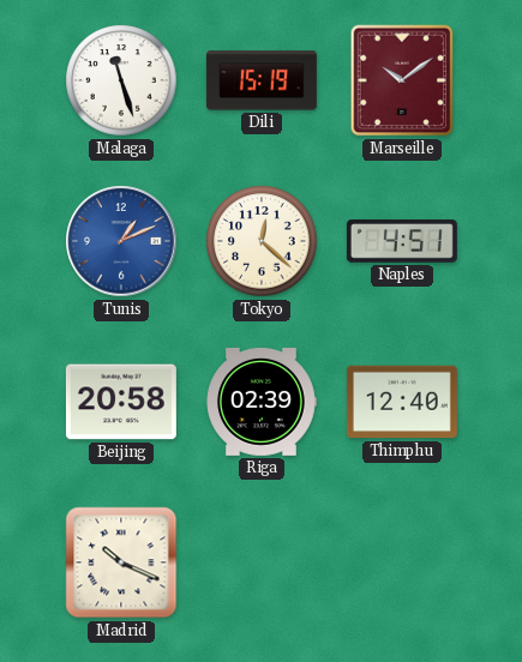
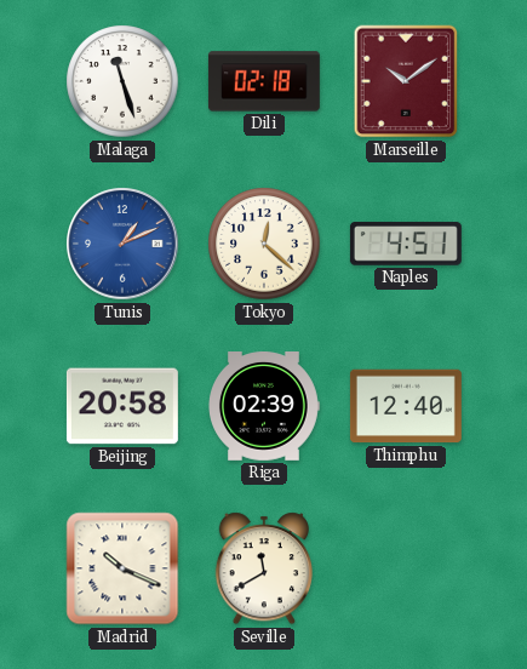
Dili: 15:19 -> 02:18 (264, 81)
Seville: none -> 11:40 (263, 568)
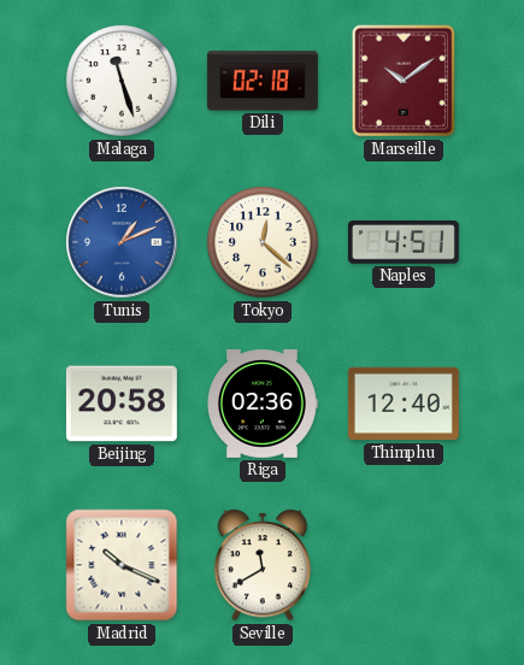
Riga: 02:39 -> 02:36 (263, 405)
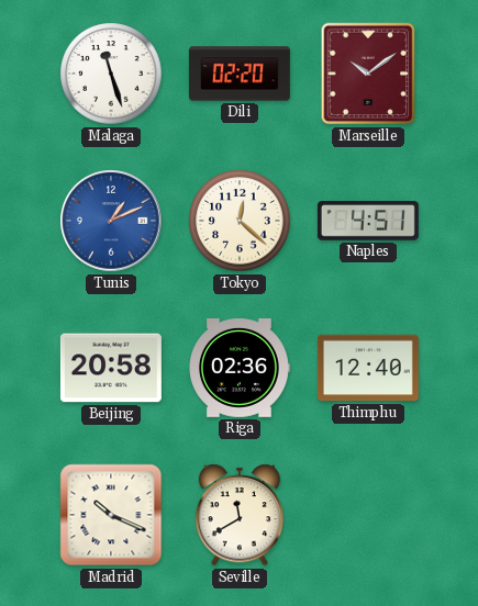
Dili: 02:18 -> 02:20 (240, 74)
